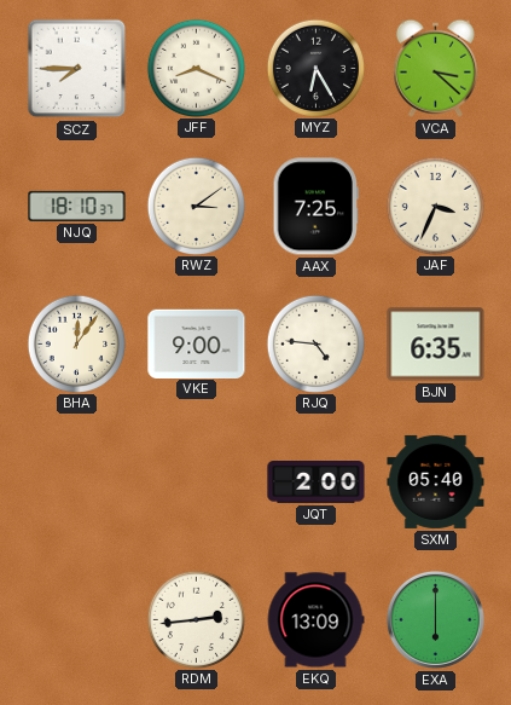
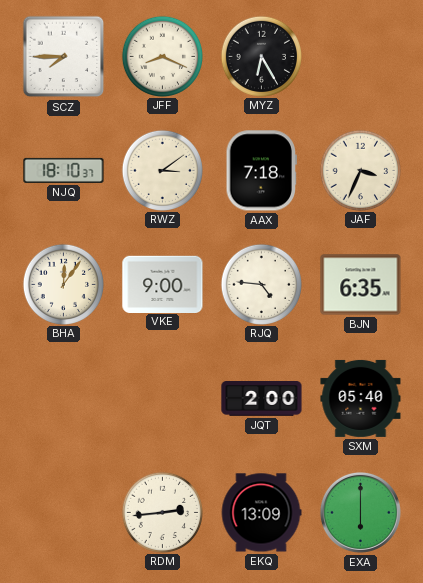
VCA: 3:22 -> none (435, 68)
AAX: 7:25 -> 7:18 (261, 171)
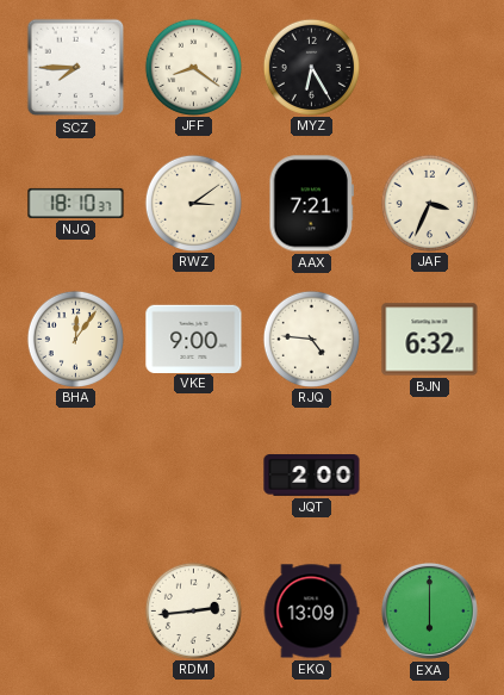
JFF: 8:19 -> 8:21 (193, 67)
AAX: 7:18 -> 7:21 (311, 204)
BJN: 6:35 -> 6:32 (430, 340)
SXM: 05:40 -> none (361, 398)
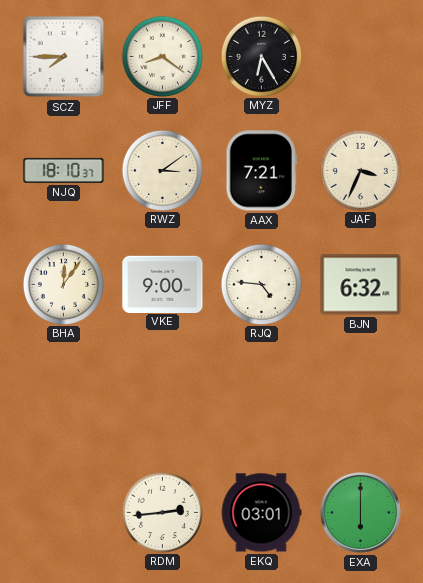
JQT: 2:00 -> none (312, 476)
EKQ: 13:09 -> 03:01 (261, 513)
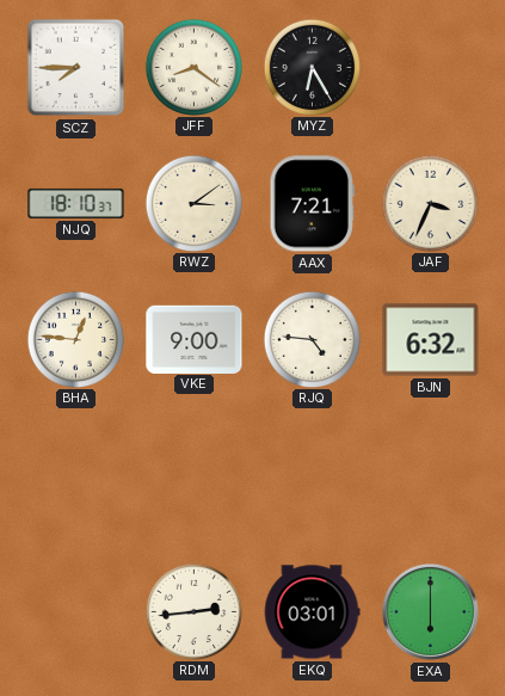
BHA: 12:06 -> 12:46 (75, 339)
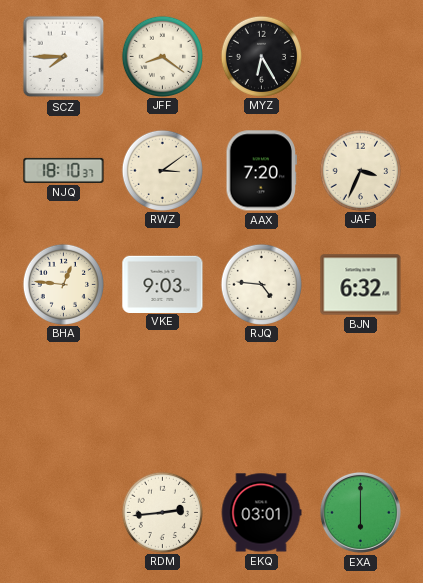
AAX: 7:21 -> 7:20 (261, 171)
VKE: 9:00 -> 9:03 (163, 284)
